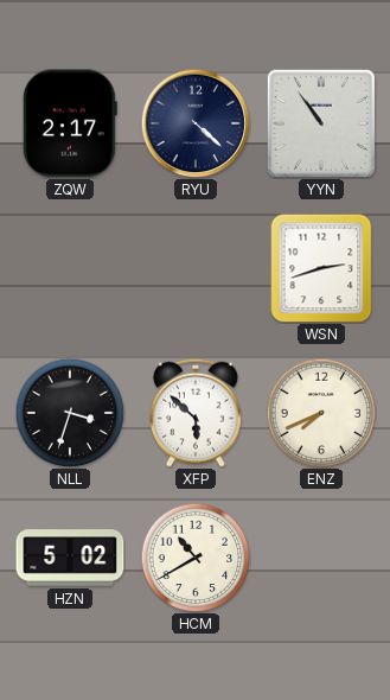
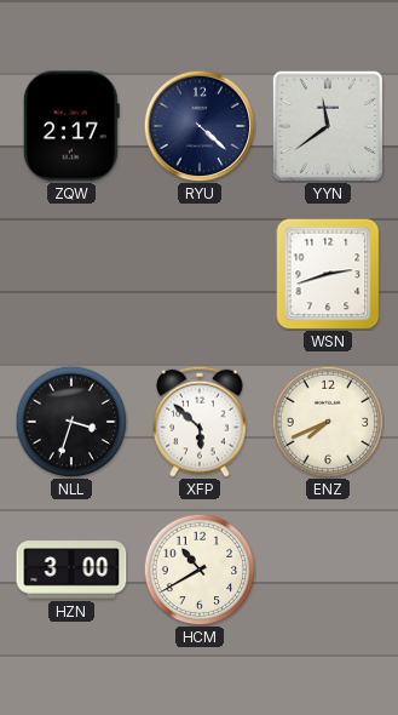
YYN: 10:54 -> 11:39 (328, 126)
HZN: 5:02 -> 3:00 (71, 570)
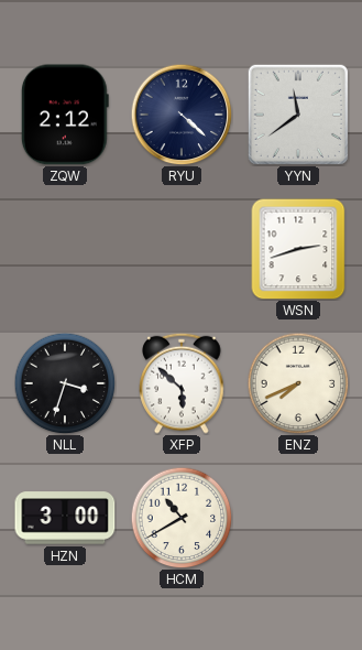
ZQW: 2:17 -> 2:12 (65, 115)
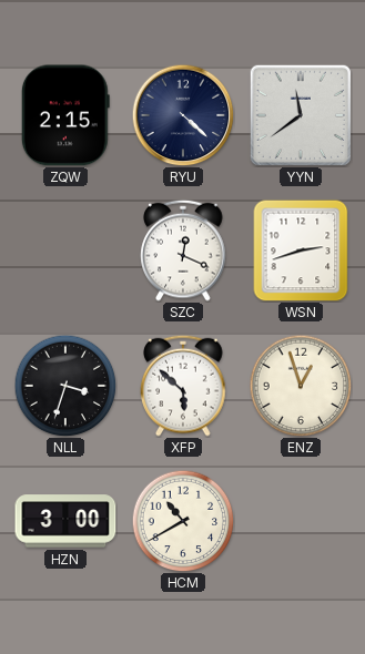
ZQW: 2:12 -> 2:15 (65, 115)
SZC: none -> 12:19 (183, 251)
ENZ: 7:41 -> 12:57 (301, 386)
